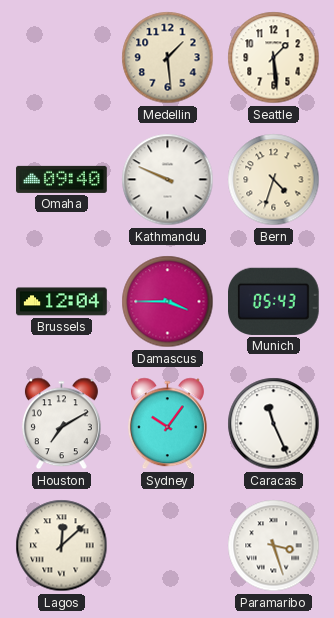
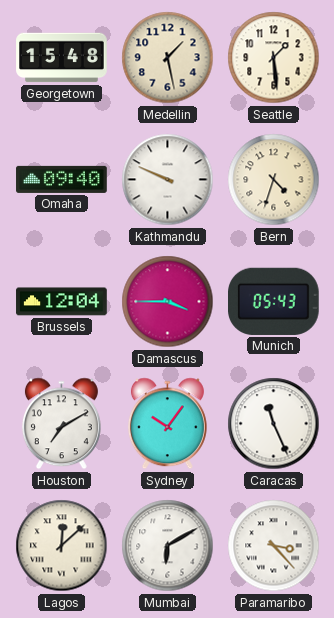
Georgetown: none -> 15:48 (62, 58)
Medellin: 1:29 -> 1:28 (168, 58)
Mumbai: none -> 6:10 (168, 546)
Paramaribo: 3:27 -> 3:23 (274, 546)
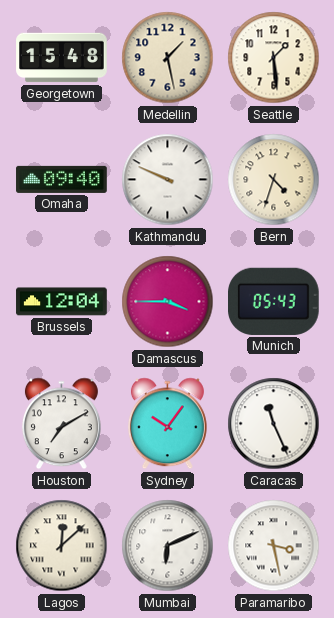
Mumbai: 6:10 -> 6:11 (168, 546)
Paramaribo: 3:23 -> 3:28 (274, 546)
